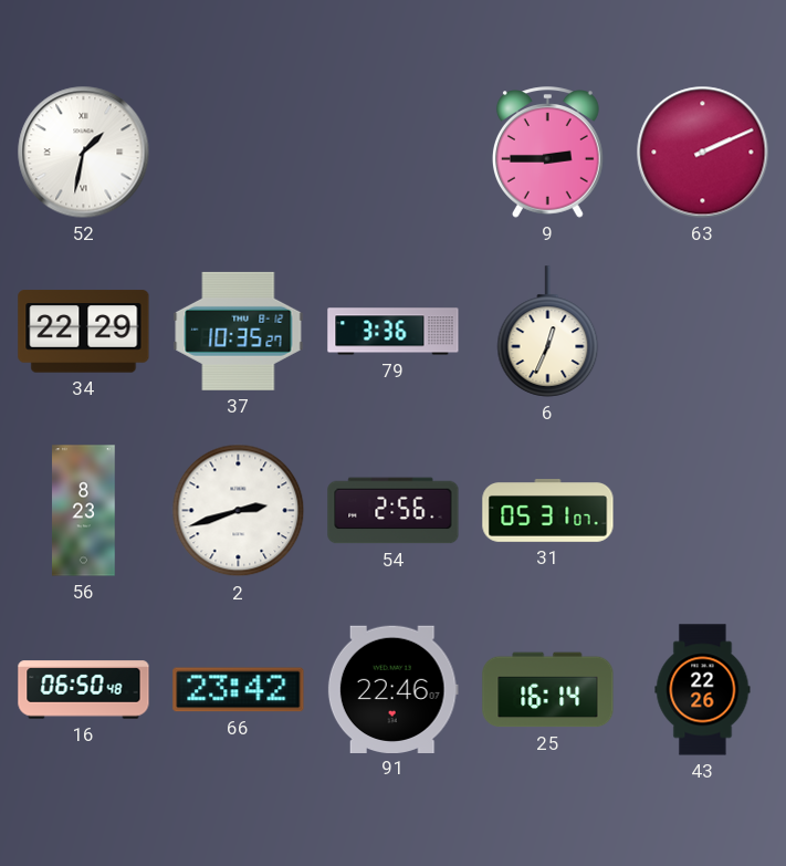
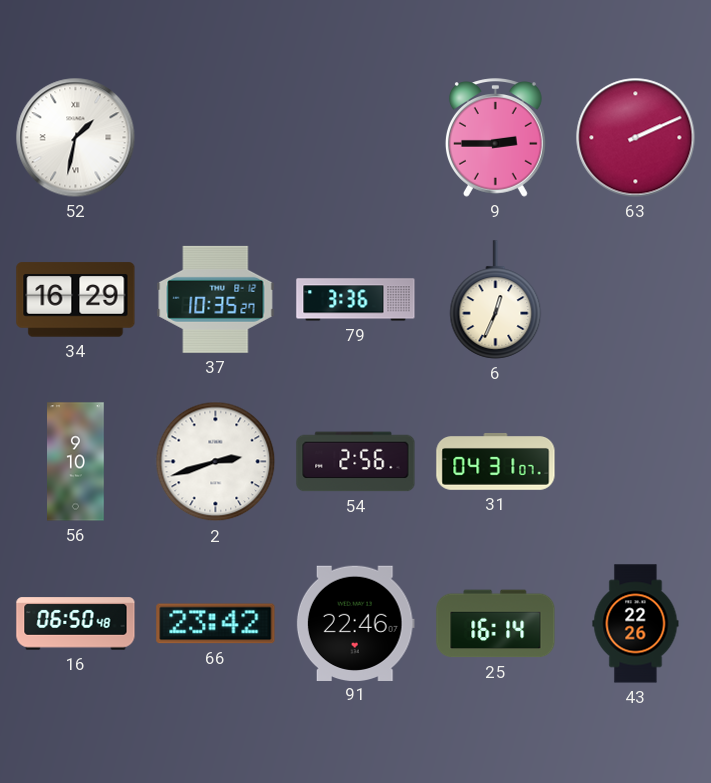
34: 22:29 -> 16:29 (76, 300)
56: 8:23 -> 9:10 (76, 462)
31: 05:31 -> 04:31 (496, 462)
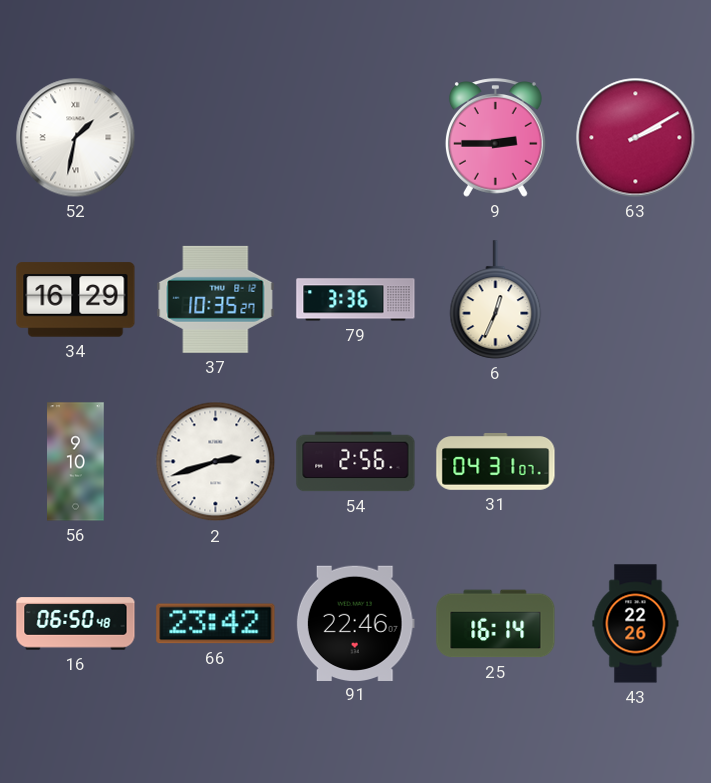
63: 2:11 -> 2:10 (636, 138)
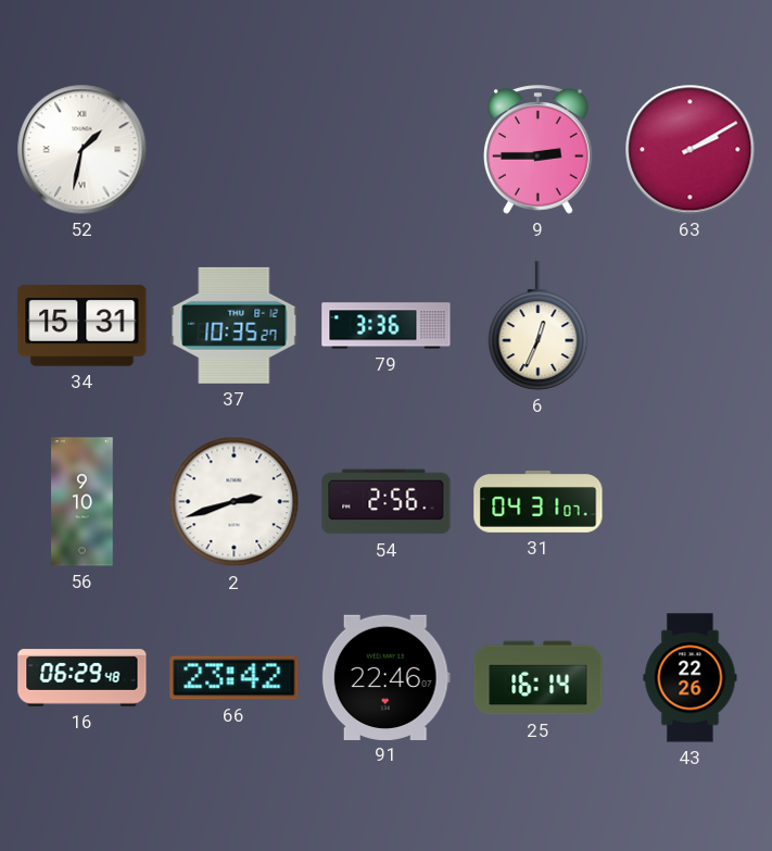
34: 16:29 -> 15:31 (83, 326)
16: 06:50 -> 06:29 (83, 678)
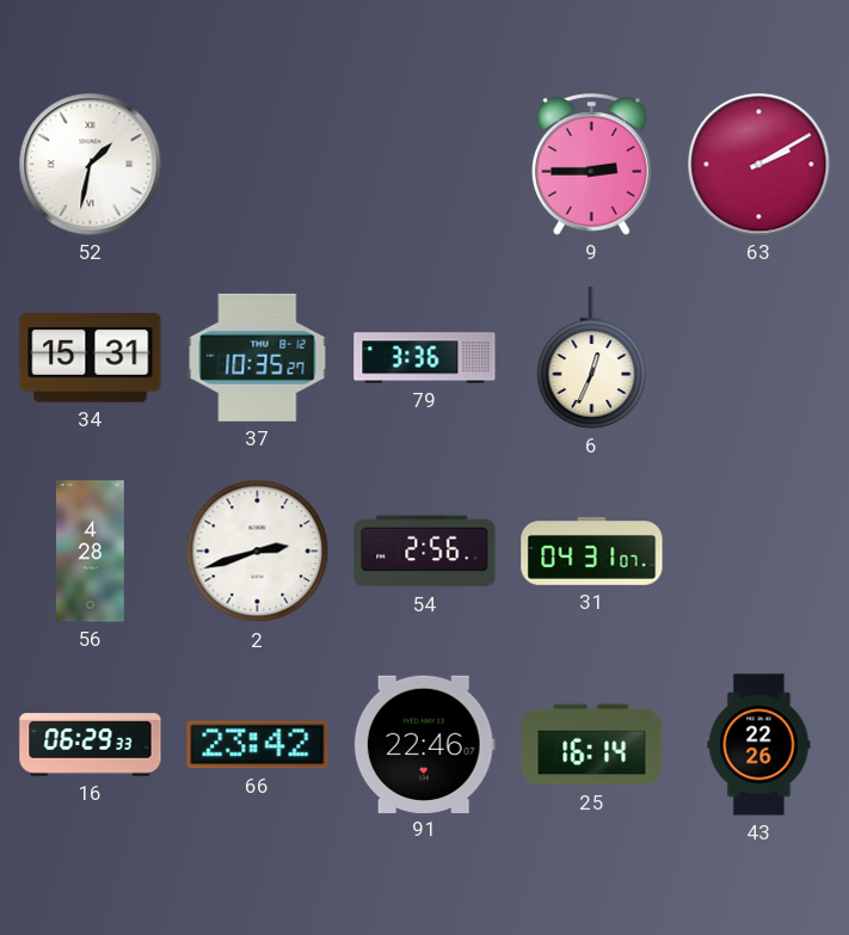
56: 9:10 -> 4:28 (91, 552)
16: 06:29:48 -> 06:29:33 (91, 745)
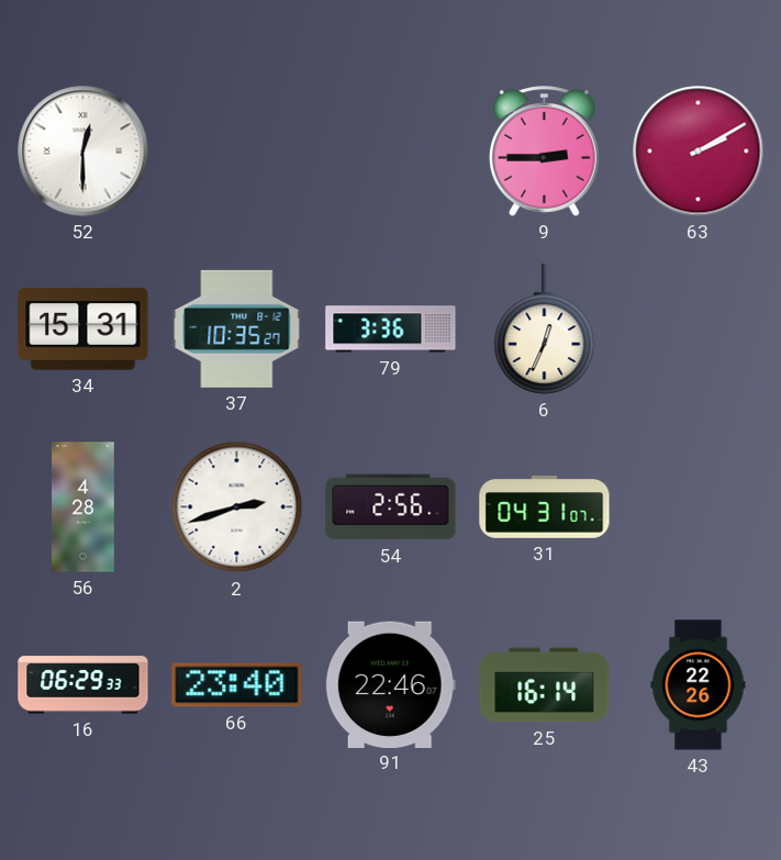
52: 1:32 -> 12:30 (83, 152)
66: 23:42 -> 23:40 (237, 685)
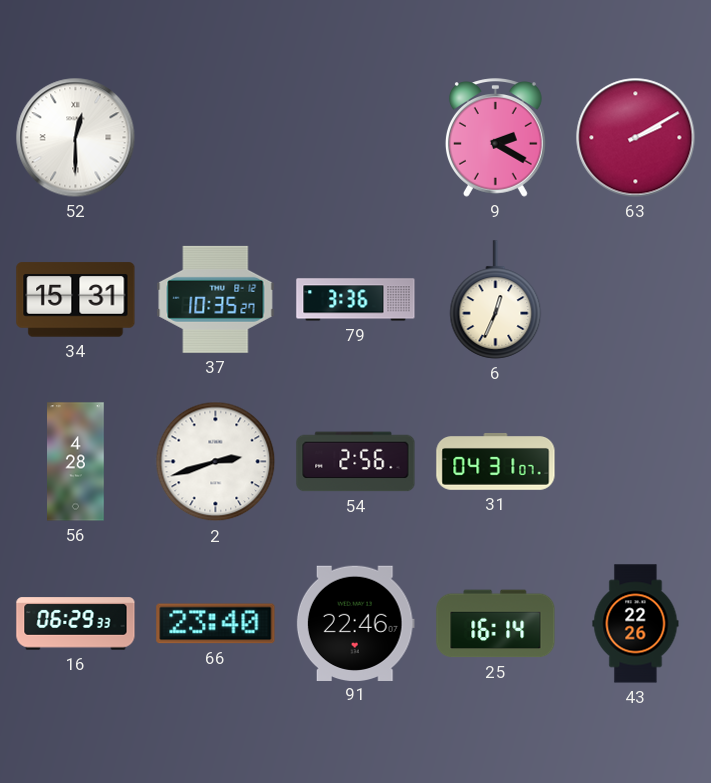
9: 2:45 -> 2:20 (495, 138)
